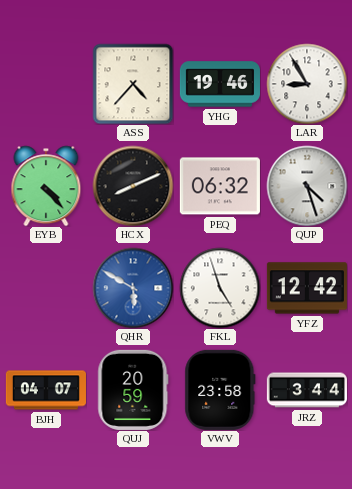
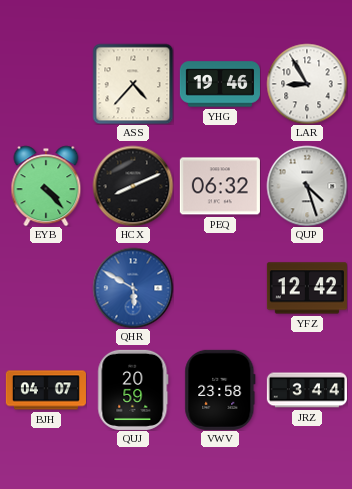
FKL: 4:57 -> none (220, 288)
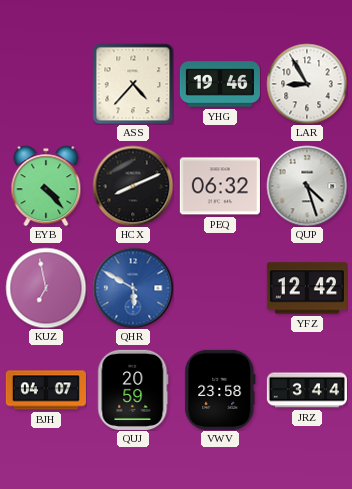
KUZ: none -> 6:58 (46, 288)
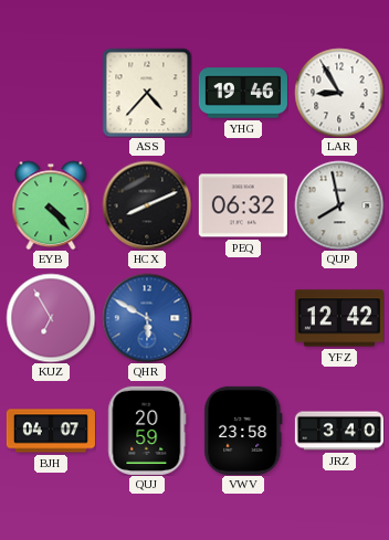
QUP: 4:27 -> 7:58 (339, 205)
KUZ: 6:58 -> 6:55 (51, 318)
JRZ: 3:44 -> 3:40 (339, 431)
